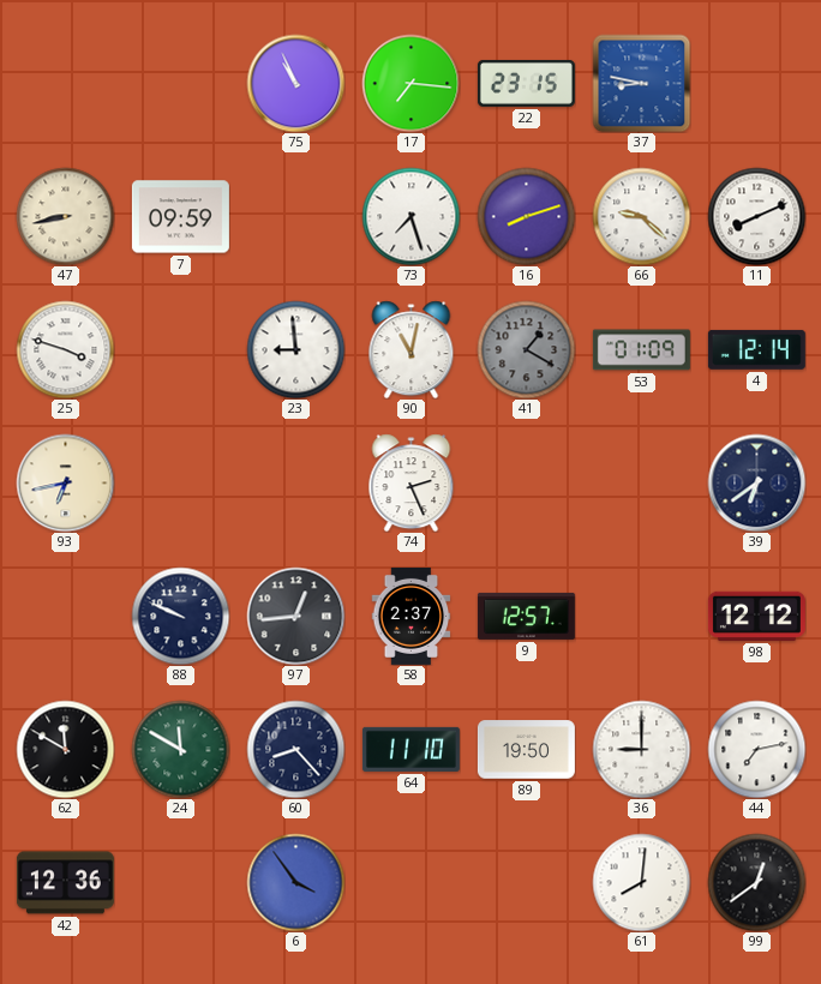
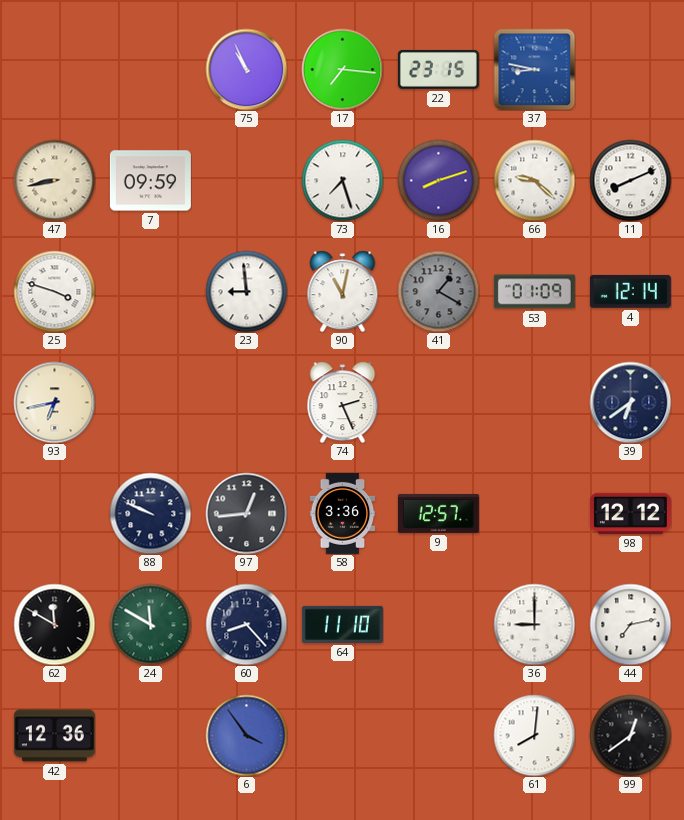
58: 2:37 -> 3:36 (343, 513)
89: 19:50 -> none (526, 750)
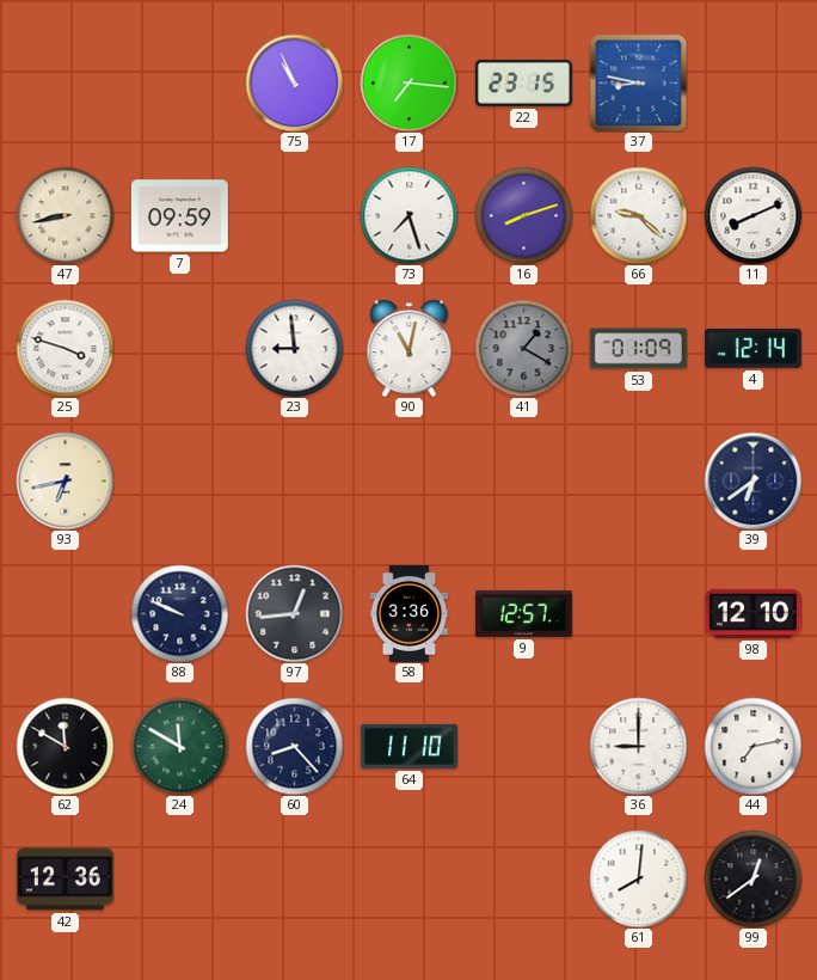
74: 2:26 -> none (343, 402)
98: 12:12 -> 12:10 (752, 613)
6: 3:54 -> none (246, 735)
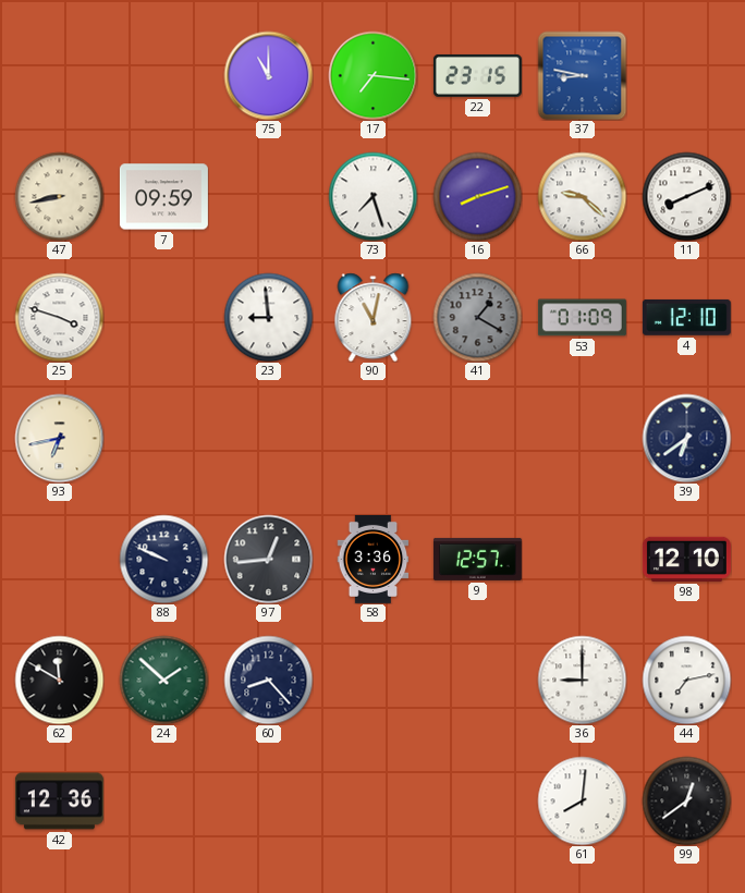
75: 10:56 -> 11:00 (268, 75)
4: 12:14 -> 12:10 (686, 317)
24: 11:50 -> 1:52 (163, 680)
64: 11:10 -> none (408, 746)
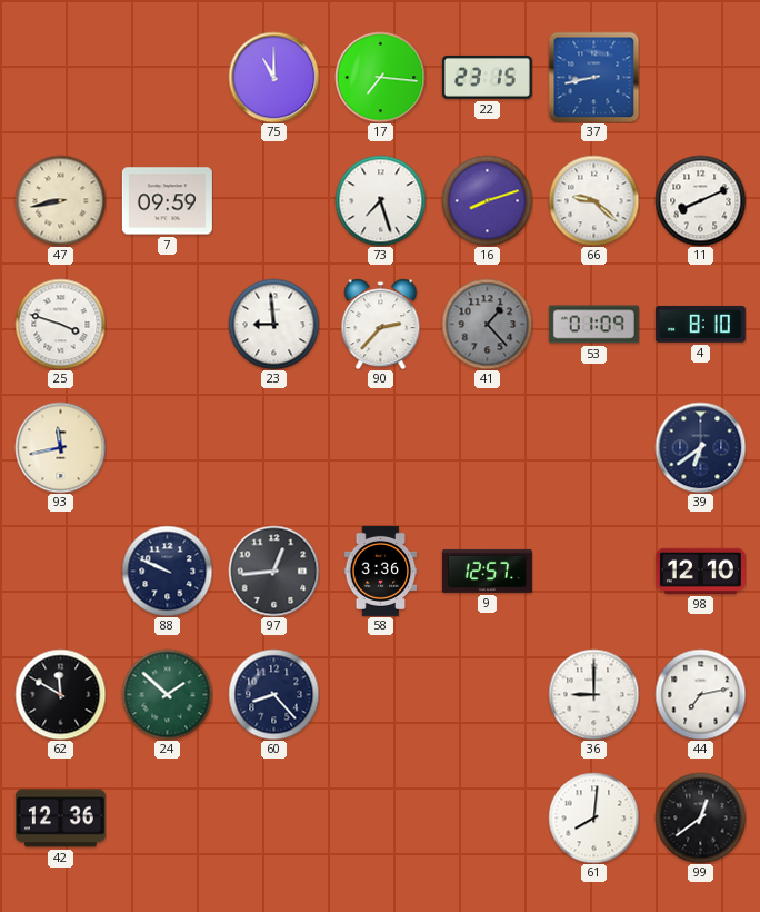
37: 8:47 -> 8:43 (593, 77)
90: 11:02 -> 2:37 (381, 324)
41: 1:20 -> 1:23 (487, 324)
4: 12:10 -> 8:10 (700, 324)
93: 6:43 -> 11:43 (60, 447)
